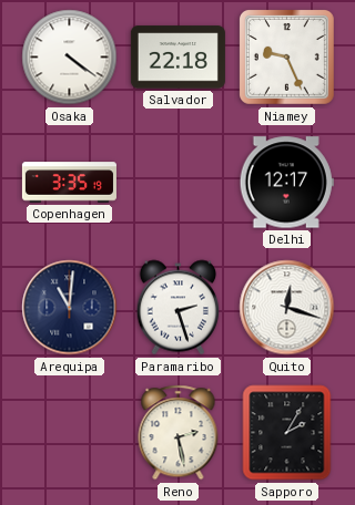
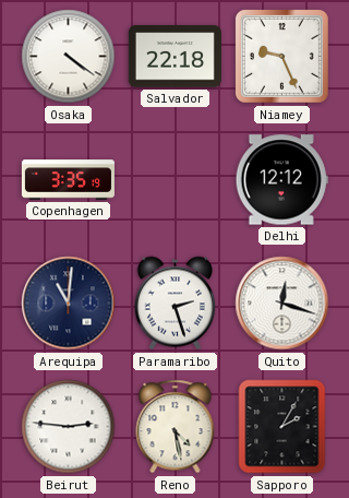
Delhi: 12:17 -> 12:12 (281, 180)
Beirut: none -> 2:46 (69, 427)
Reno: 2:28 -> 4:28 (176, 427)
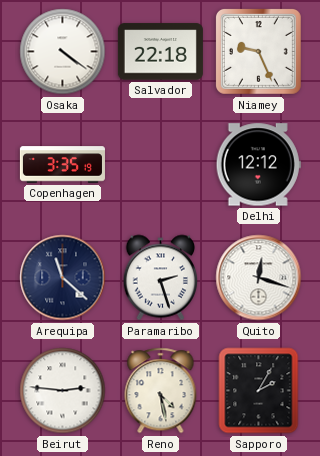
Arequipa: 11:01 -> 11:22 (63, 278)
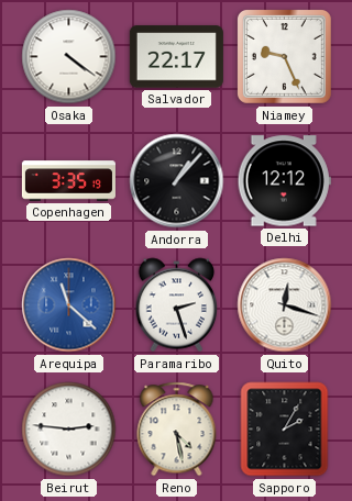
Salvador: 22:18 -> 22:17 (176, 57)
Andorra: none -> 1:07 (177, 181)
Arequipa dial: navy -> blue (69, 305)
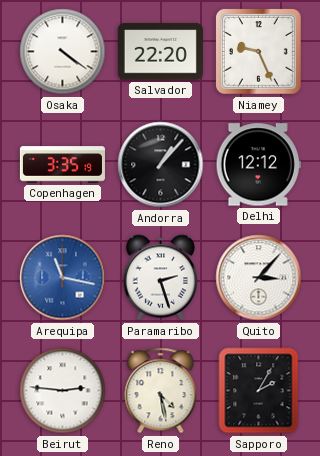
Salvador: 22:17 -> 22:20 (160, 52)
Arequipa: 11:22 -> 11:17 (63, 278)
Quito: 12:18 -> 3:07 (259, 278)
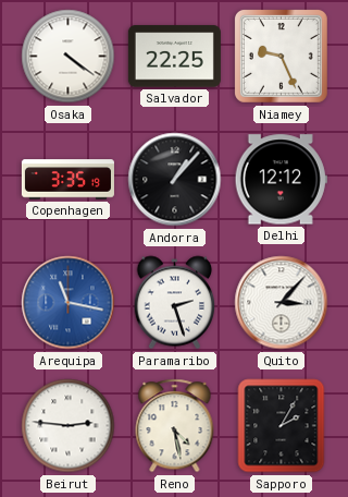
Salvador: 22:20 -> 22:25 (174, 57)
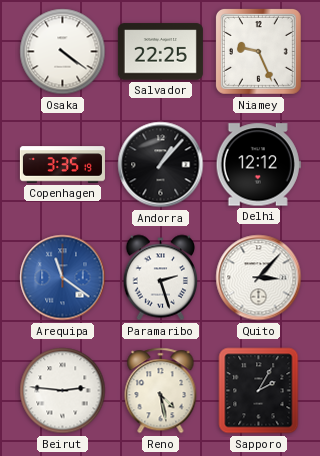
Arequipa: 11:17 -> 11:21 (63, 278)
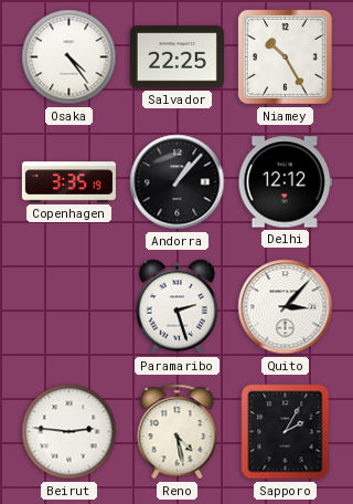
Osaka: 4:21 -> 4:24 (69, 57)
Niamey: 9:26 -> 10:25 (285, 56)
Arequipa: 11:21 -> none (63, 278)
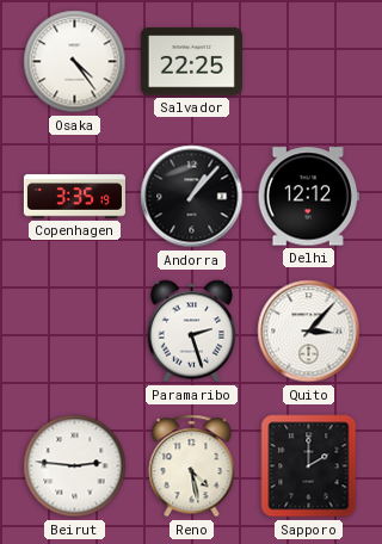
Niamey: 10:25 -> none (285, 56)
Sapporo: 2:05 -> 2:00 (309, 466)
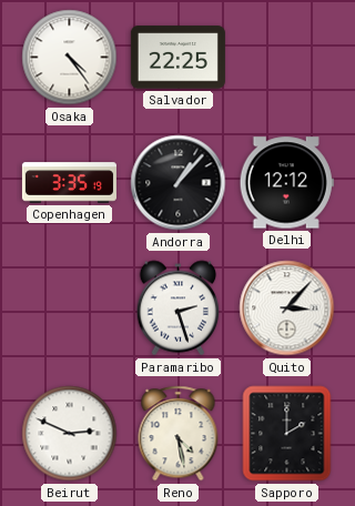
Beirut: 2:46 -> 2:49 (70, 434)
